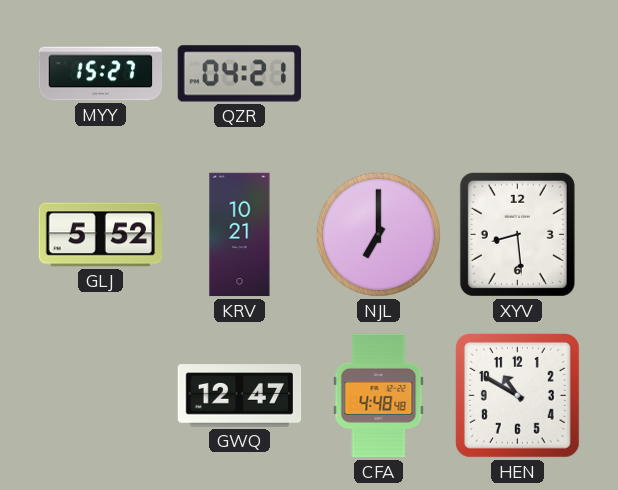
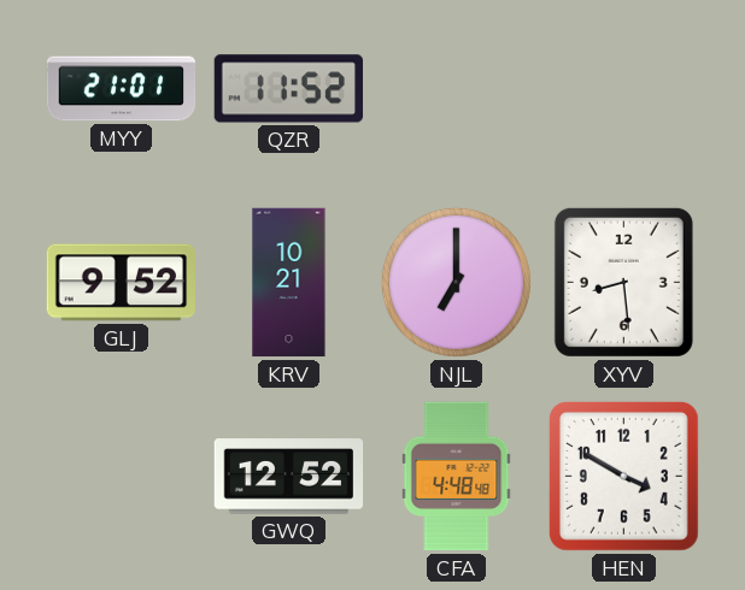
MYY: 15:27 -> 21:01 (122, 89)
QZR: 04:21 -> 11:52 (288, 89)
GLJ: 5:52 -> 9:52 (121, 283)
GWQ: 12:47 -> 12:52 (289, 477)
HEN: 10:50 -> 3:50 (623, 476)
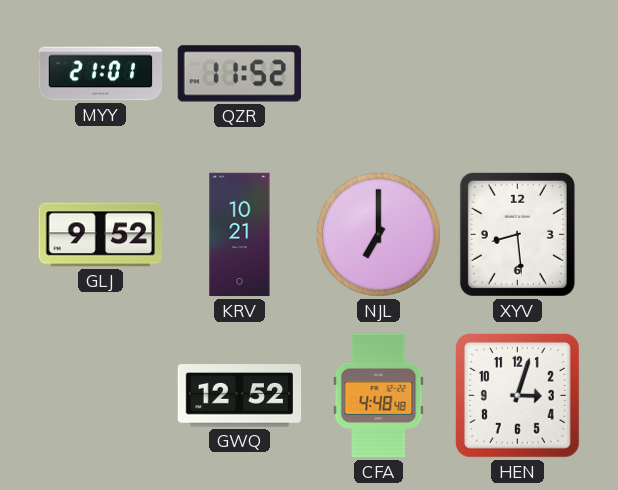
HEN: 3:50 -> 3:03 (517, 395)
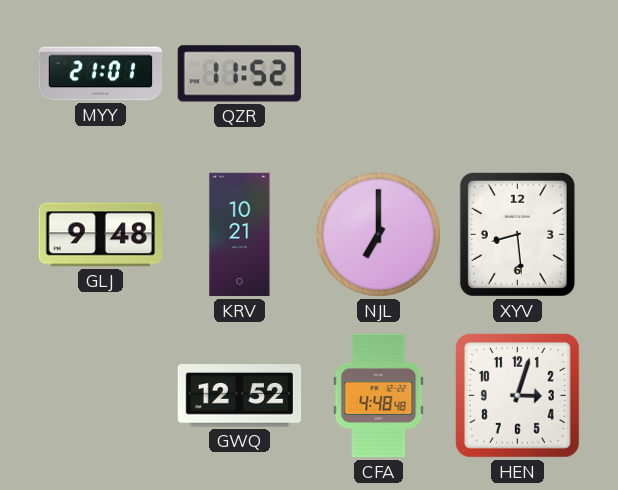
GLJ: 9:52 -> 9:48 (100, 235)
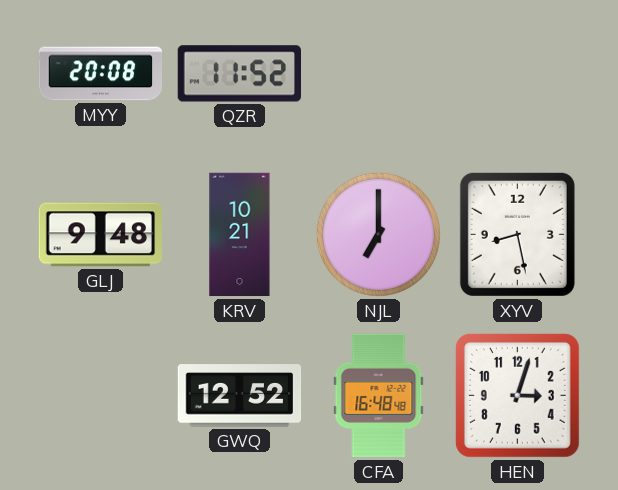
MYY: 21:01 -> 20:08 (101, 74)
XYV: 8:29 -> 8:28 (517, 234)
CFA: 4:48 -> 16:48 (379, 396)
